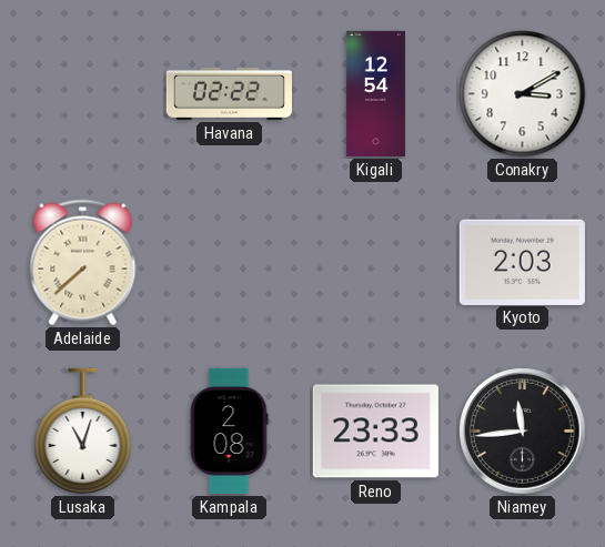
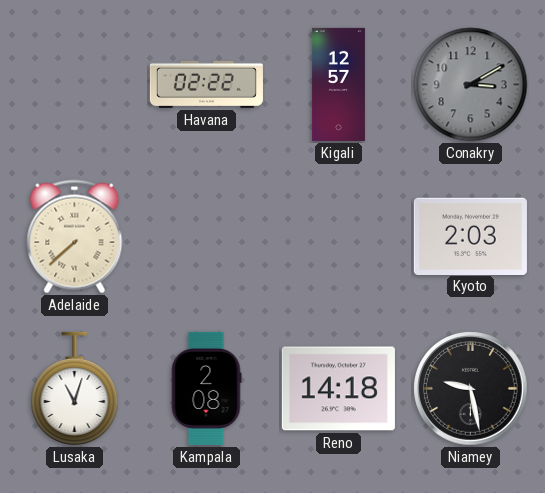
Kigali: 12:54 -> 12:57 (338, 84)
Conakry dial: white -> grey (471, 85)
Reno: 23:33 -> 14:18 (338, 389)
Niamey: 11:44 -> 9:28 (471, 389)
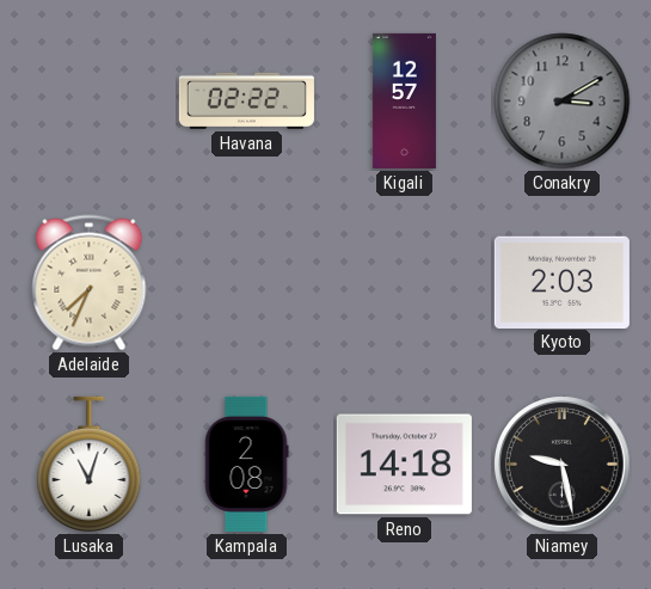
Adelaide: 7:38 -> 7:34 (90, 283)
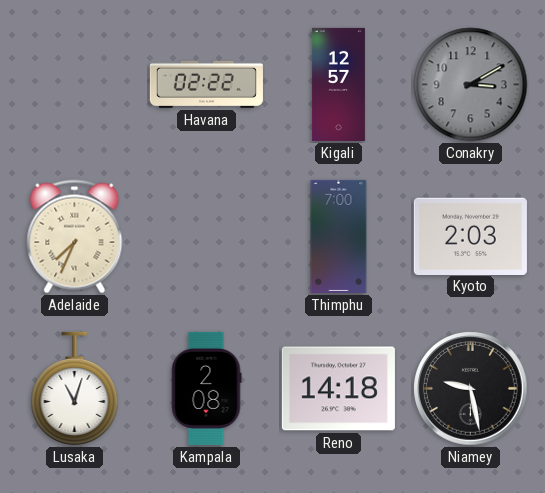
Thimphu: none -> 7:00 (339, 236)
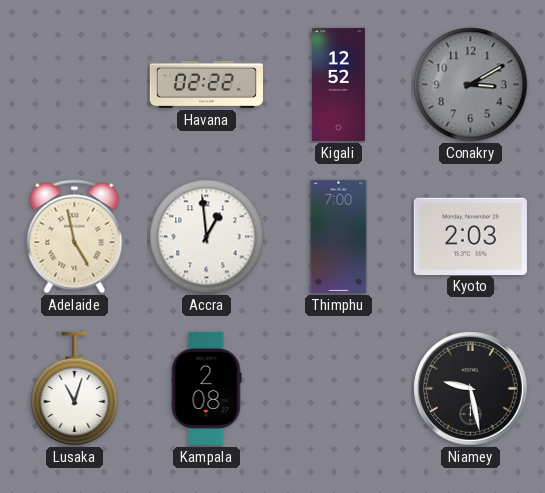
Kigali: 12:57 -> 12:52 (338, 84)
Adelaide: 7:34 -> 4:58 (75, 237)
Accra: none -> 12:59 (207, 237)
Reno: 14:18 -> none (338, 389)
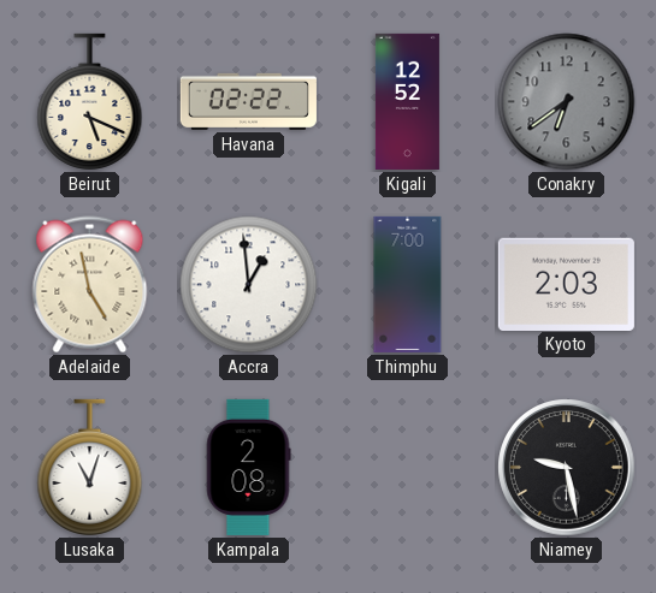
Beirut: none -> 5:19 (90, 101)
Conakry: 3:10 -> 6:39 (567, 102)
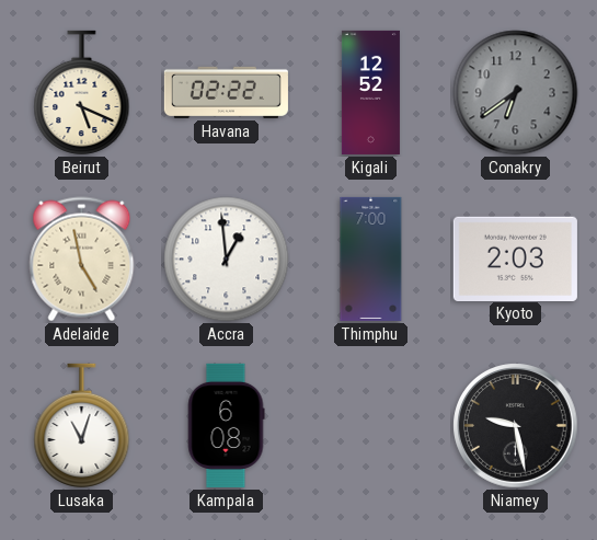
Kampala: 2:08 -> 6:08 (226, 425)
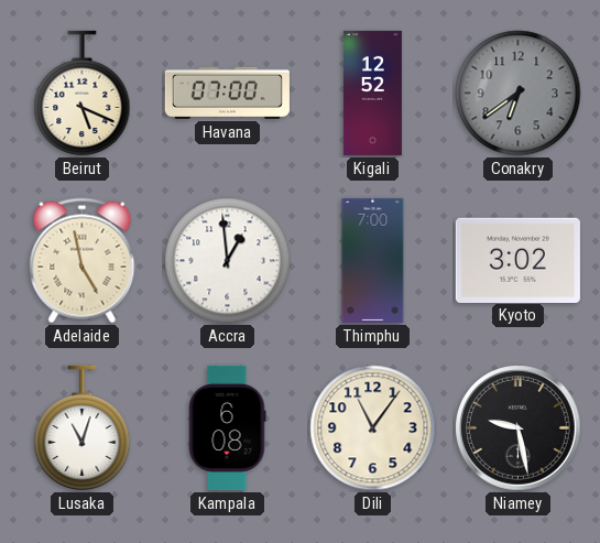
Havana: 02:22 -> 07:00 (227, 93)
Kyoto: 2:03 -> 3:02 (517, 260)
Dili: none -> 11:06 (373, 428)
